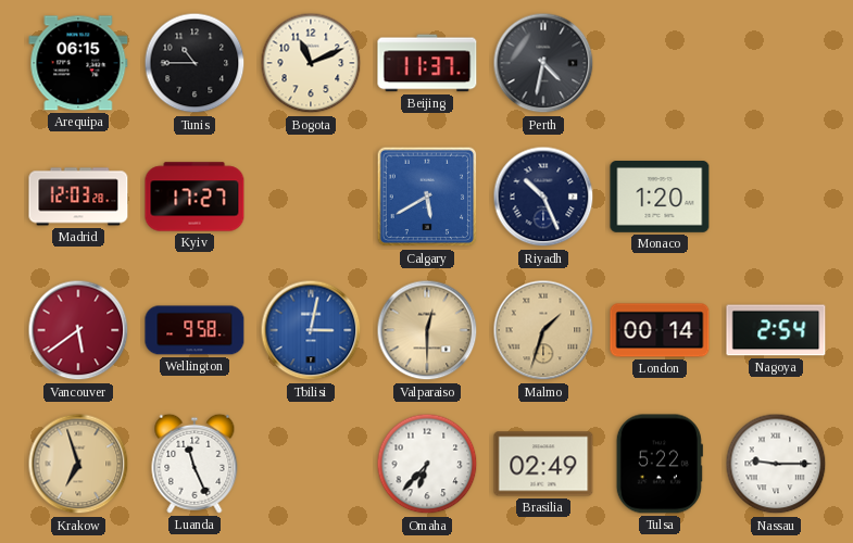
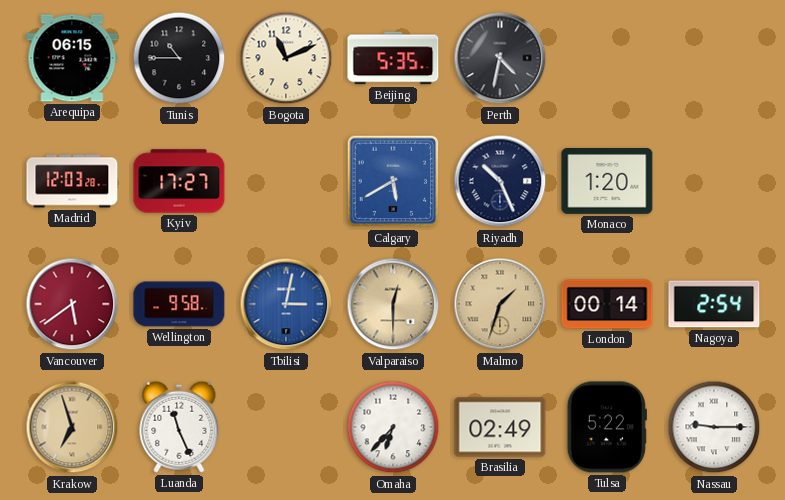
Beijing: 11:37 -> 5:35 (393, 58)
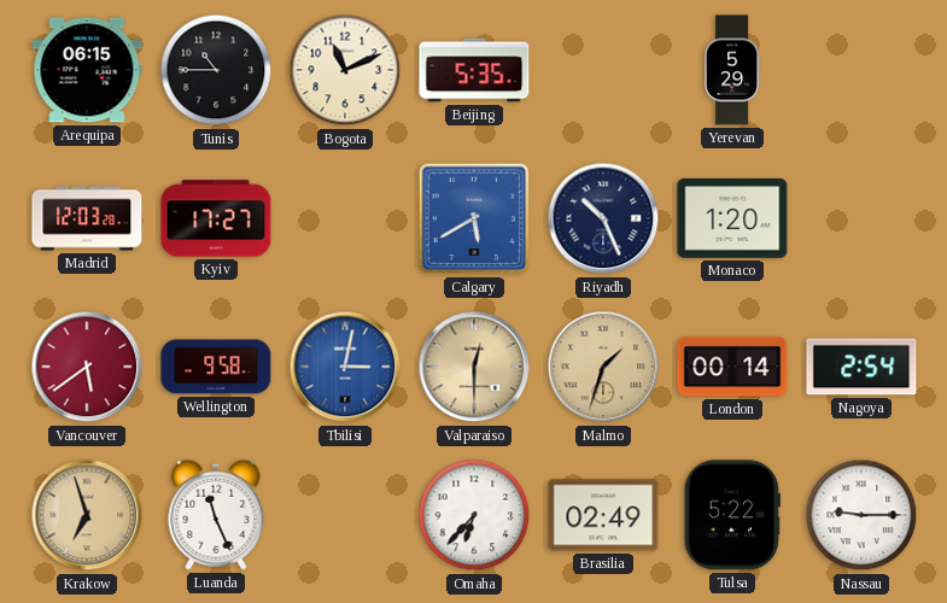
Perth: 4:32 -> none (500, 58)
Yerevan: none -> 5:29 (732, 70)
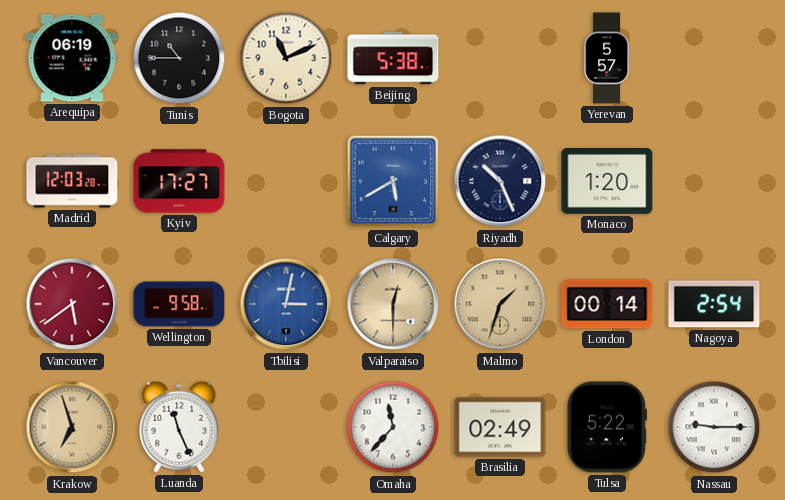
Arequipa: 06:15 -> 06:19 (72, 58)
Beijing: 5:35 -> 5:38 (393, 58)
Yerevan: 5:29 -> 5:57 (607, 58)
Omaha: 6:37 -> 11:37 (393, 427)
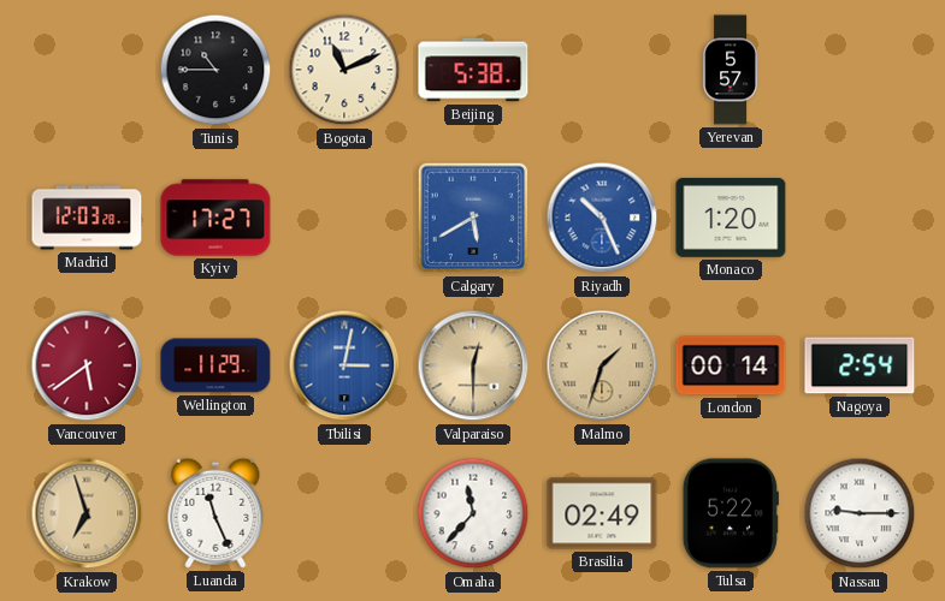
Arequipa: 06:19 -> none (72, 58)
Riyadh dial: navy -> blue (602, 218)
Wellington: 9:58 -> 11:29 (215, 365)
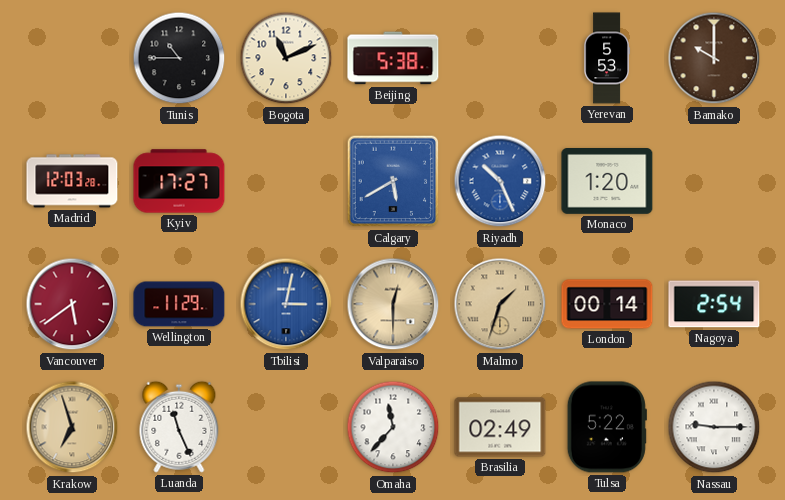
Yerevan: 5:57 -> 5:53 (607, 58)
Bamako: none -> 10:00 (714, 58)
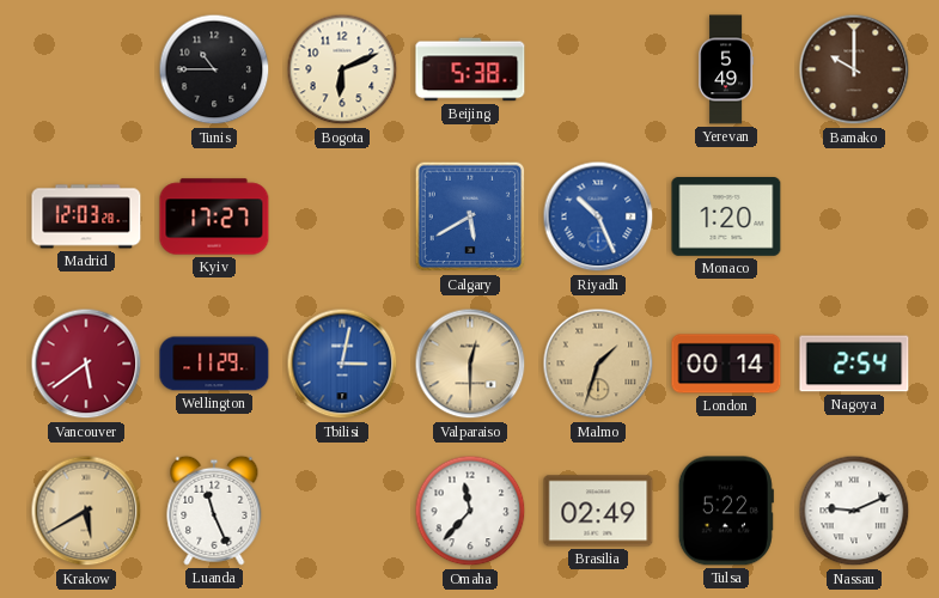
Bogota: 11:11 -> 6:11 (342, 69)
Yerevan: 5:53 -> 5:49 (726, 69)
Krakow: 6:57 -> 5:40 (86, 511)
Nassau: 9:15 -> 9:11 (854, 511)
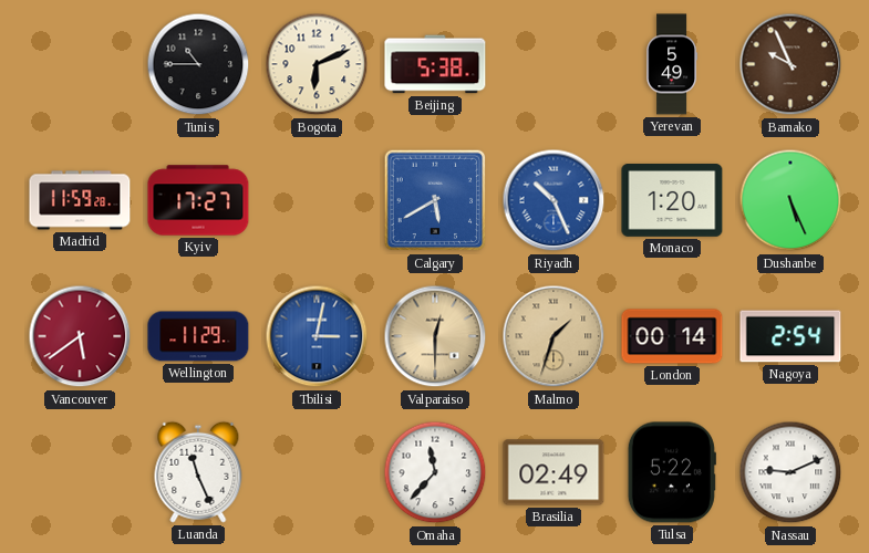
Bamako: 10:00 -> 9:56 (790, 64)
Madrid: 12:03 -> 11:59 (80, 200)
Dushanbe: none -> 5:26 (790, 200)
Krakow: 5:40 -> none (86, 511)
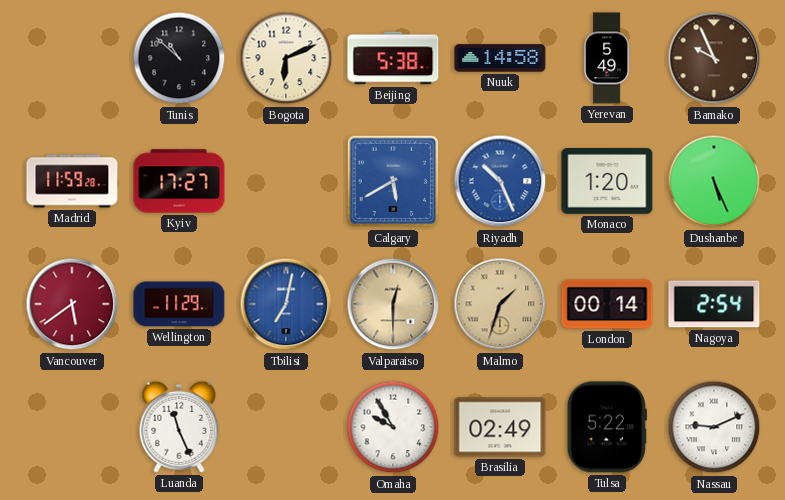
Tunis: 10:45 -> 10:52 (179, 58)
Nuuk: none -> 14:58 (500, 58)
Tbilisi: 3:02 -> 7:02 (286, 304)
Omaha: 11:37 -> 9:55 (393, 427)
